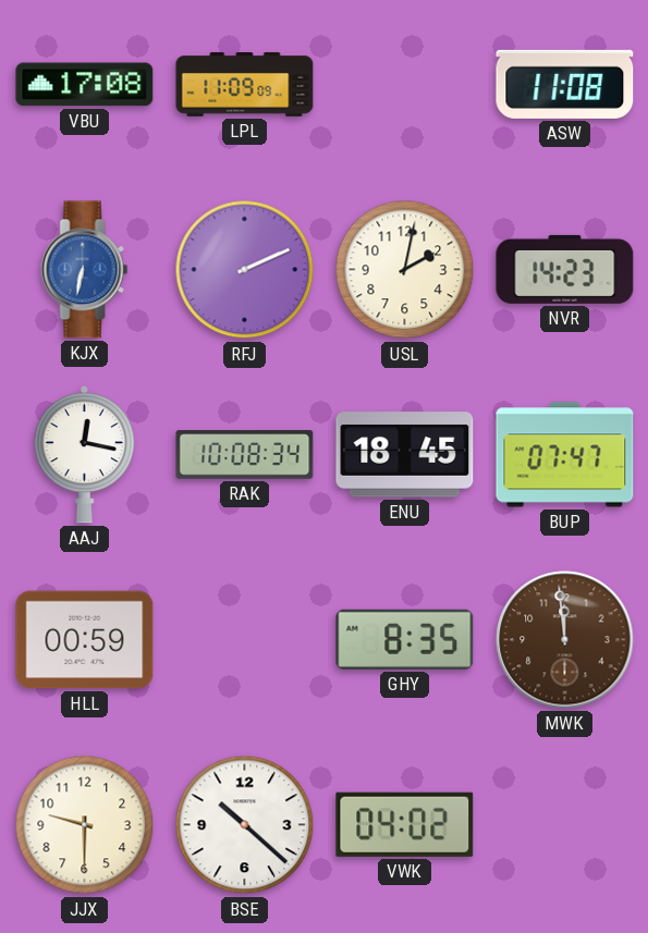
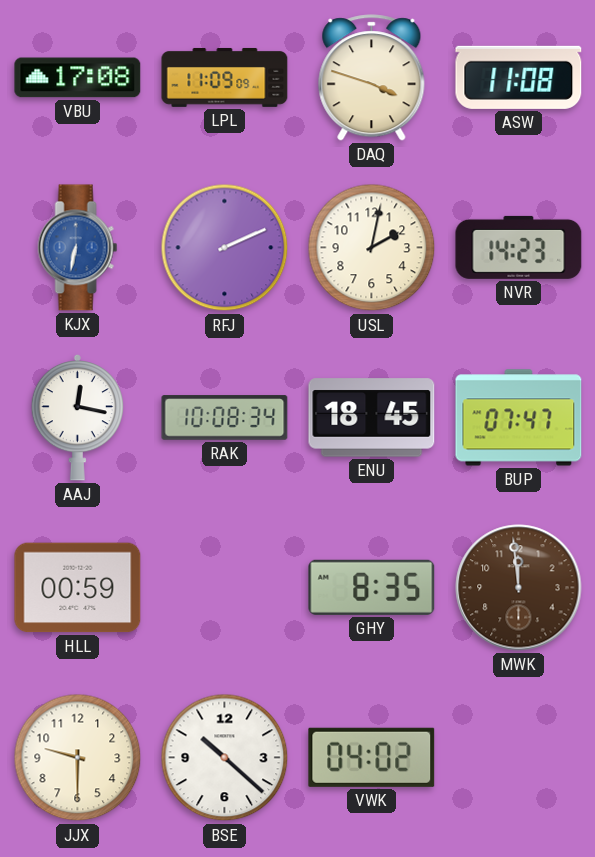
DAQ: none -> 3:48 (372, 78)
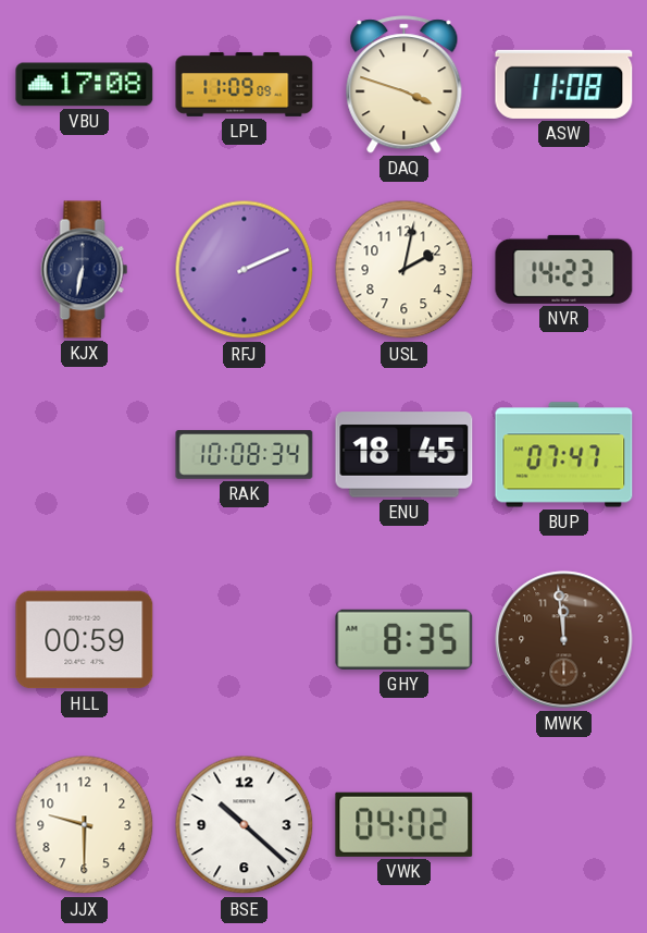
KJX dial: blue -> navy (85, 270)
AAJ: 12:17 -> none (77, 417)
